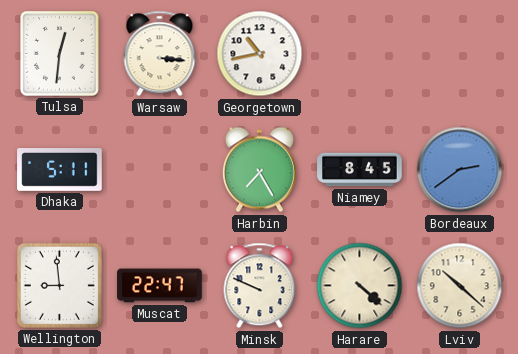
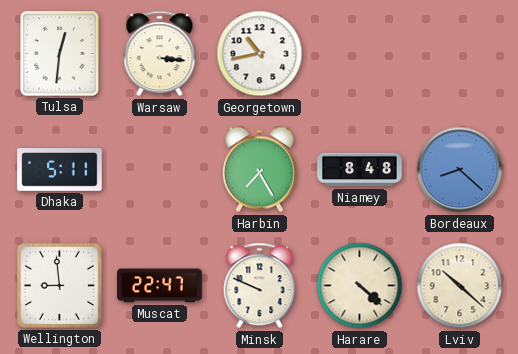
Niamey: 8:45 -> 8:48 (360, 170)
Bordeaux: 2:39 -> 8:22 (460, 170)
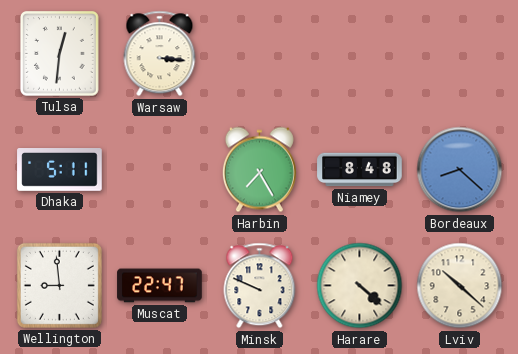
Georgetown: 10:43 -> none (260, 54)
